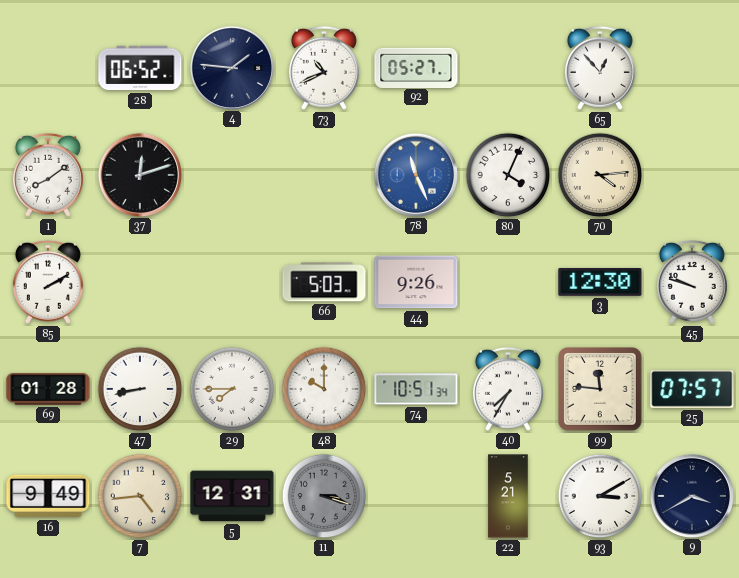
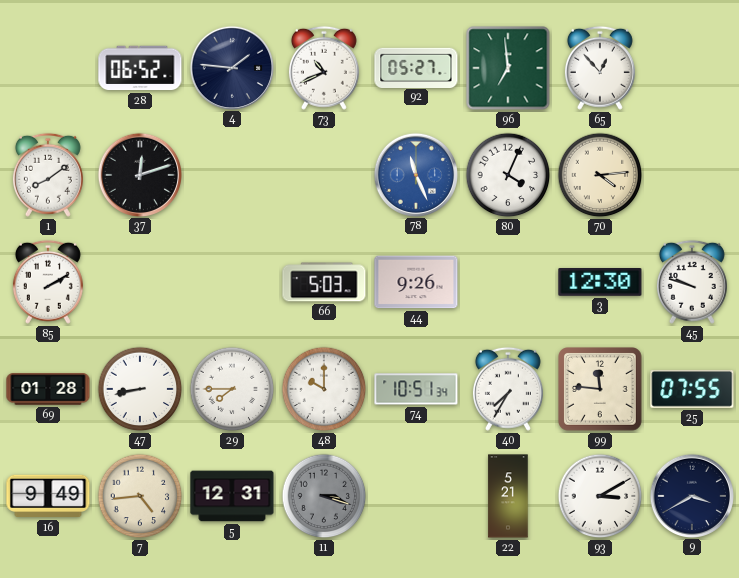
96: none -> 6:59 (508, 68)
25: 07:57 -> 07:55 (692, 389)
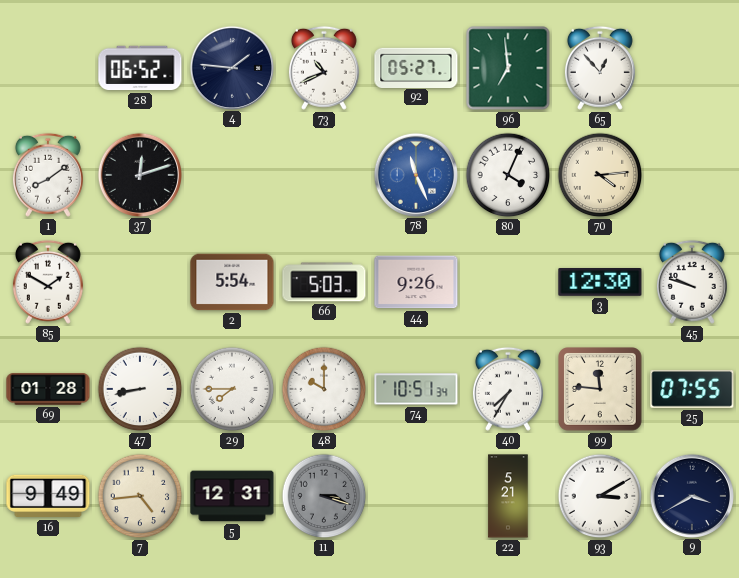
85: 2:10 -> 1:50 (48, 282)
2: none -> 5:54 (232, 282)
